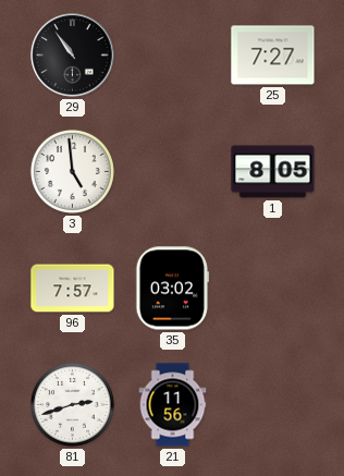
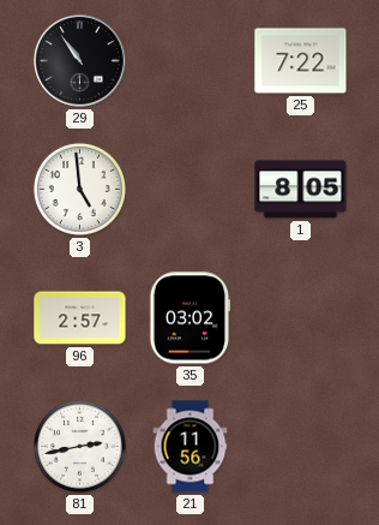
25: 7:27 -> 7:22 (301, 61)
96: 7:57 -> 2:57 (80, 318)
81: 2:42 -> 2:43 (79, 446)
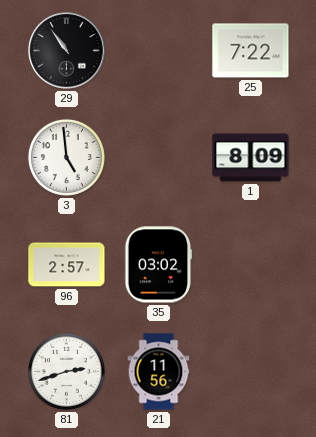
1: 8:05 -> 8:09 (251, 158)
81: 2:43 -> 2:42 (66, 371)
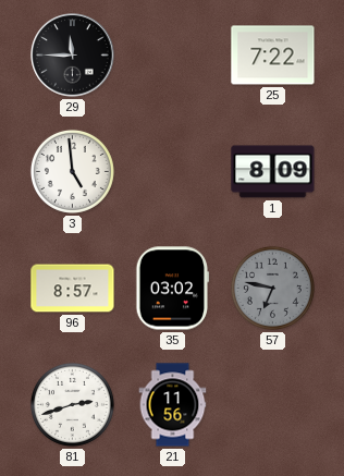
29: 10:54 -> 11:45 (73, 56)
96: 2:57 -> 8:57 (73, 289)
57: none -> 6:47 (272, 288)
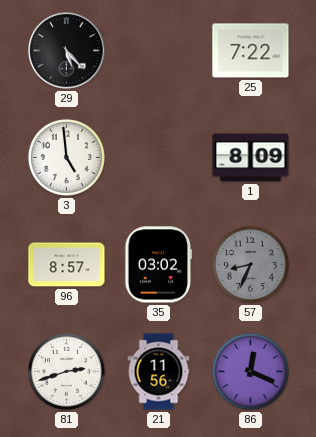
29: 11:45 -> 5:23 (67, 51)
57: 6:47 -> 8:34 (250, 264)
86: none -> 12:19 (250, 371)
